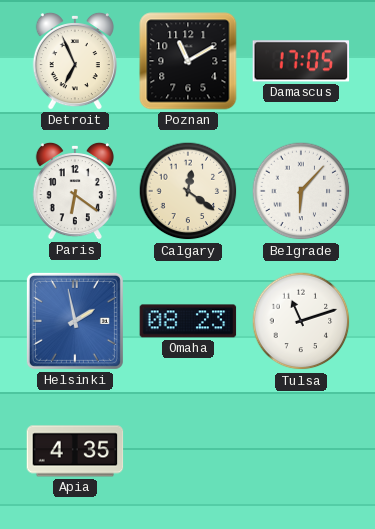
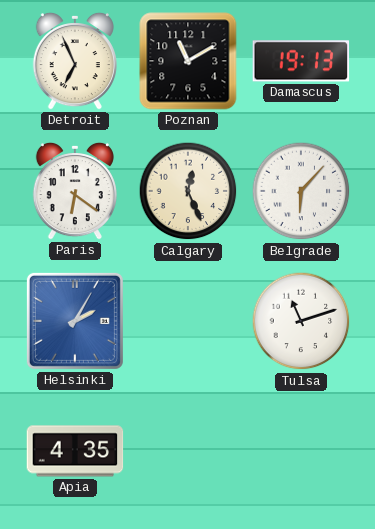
Damascus: 17:05 -> 19:13 (301, 61)
Calgary: 12:21 -> 12:26 (188, 191)
Helsinki: 1:58 -> 2:05 (75, 321)
Omaha: 08:23 -> none (188, 321)
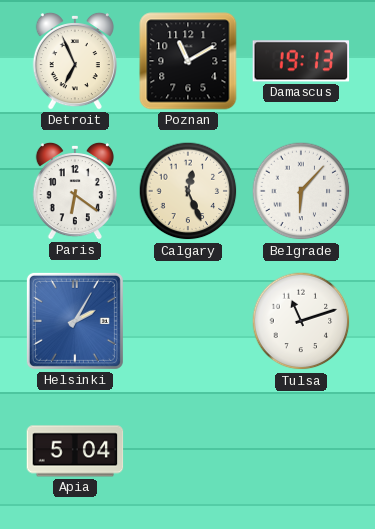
Apia: 4:35 -> 5:04 (75, 451)
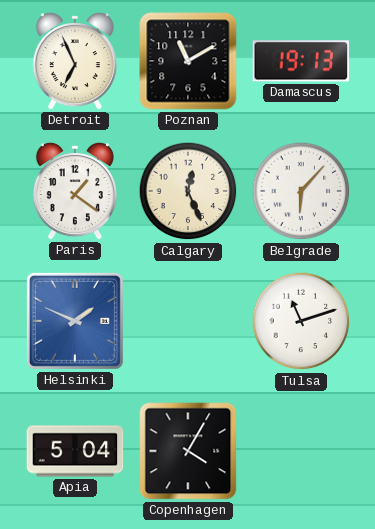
Paris: 6:21 -> 1:21 (75, 191)
Helsinki: 2:05 -> 1:49 (75, 321)
Copenhagen: none -> 4:05 (188, 451)
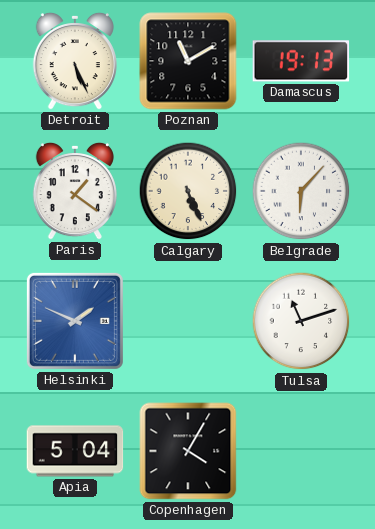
Detroit: 6:56 -> 5:26 (75, 61)
Calgary: 12:26 -> 5:26 (188, 191)
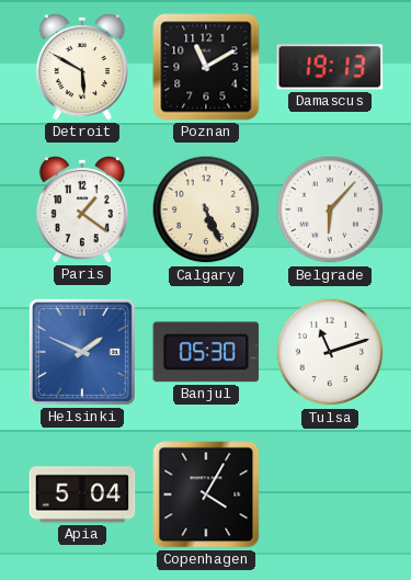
Detroit: 5:26 -> 5:50 (82, 67)
Banjul: none -> 05:30 (206, 352)
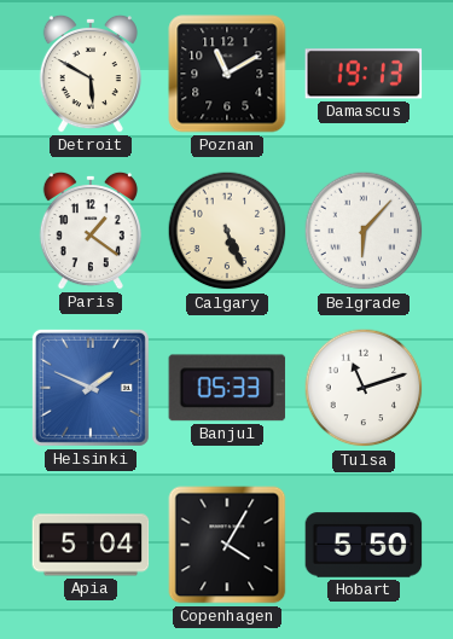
Banjul: 05:30 -> 05:33 (227, 388)
Hobart: none -> 5:50 (364, 545)
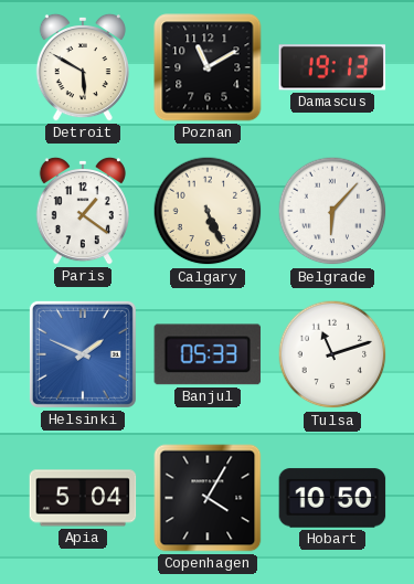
Hobart: 5:50 -> 10:50 (332, 498)
